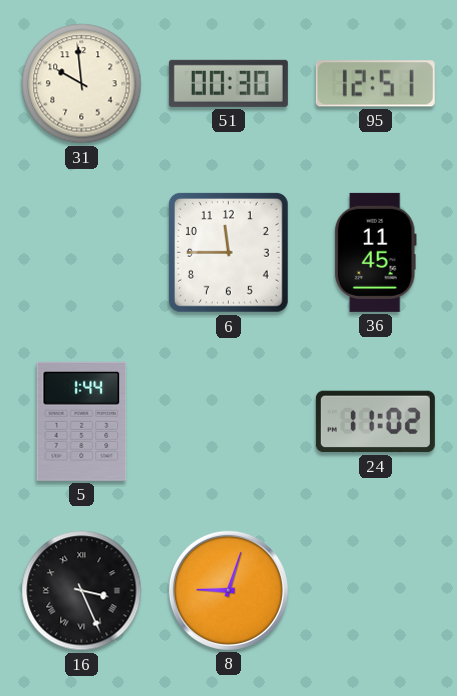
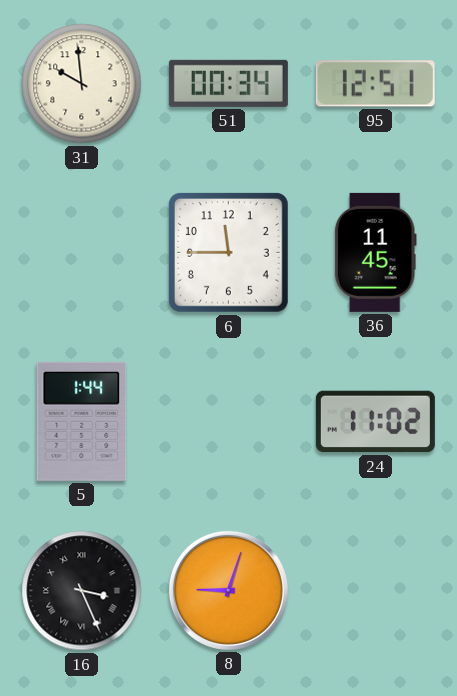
51: 00:30 -> 00:34 (228, 83)
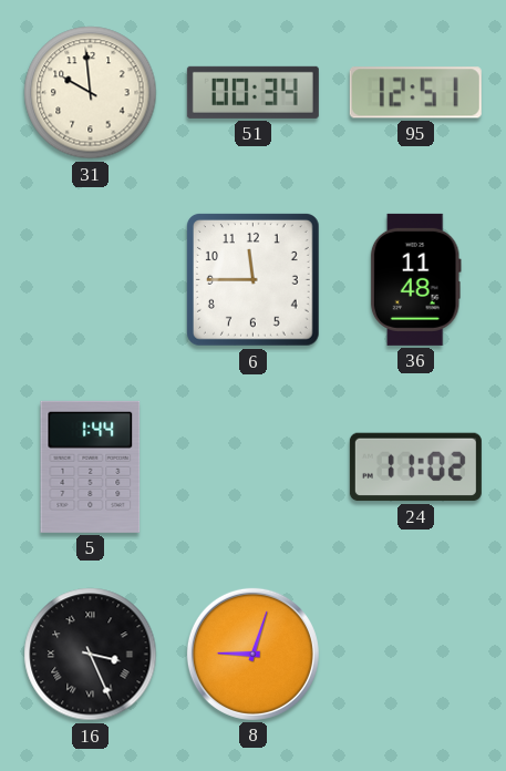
36: 11:45 -> 11:48 (415, 279)
